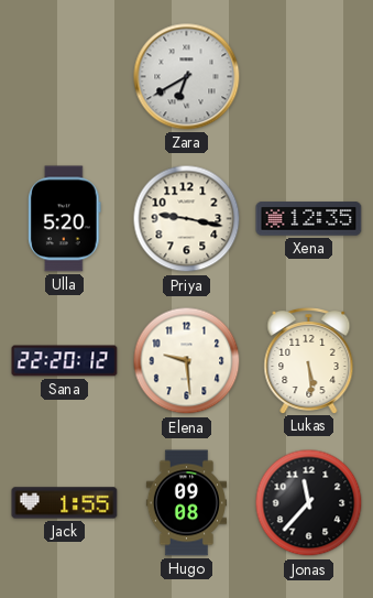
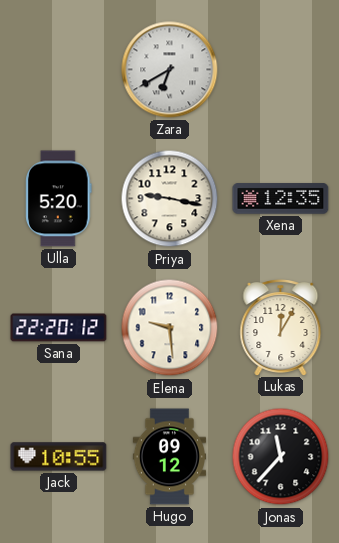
Lukas: 5:29 -> 12:05 (281, 328)
Jack: 1:55 -> 10:55 (59, 457)
Hugo: 09:08 -> 09:12 (169, 457)
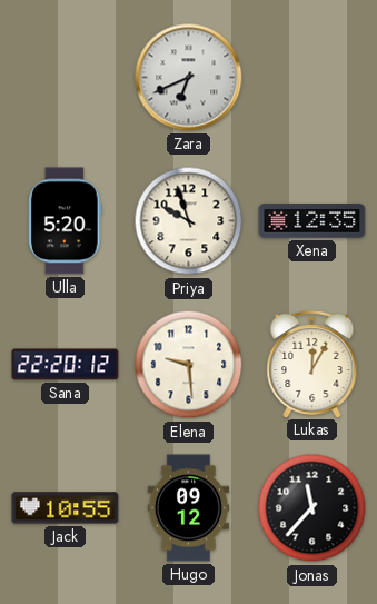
Zara: 6:40 -> 6:41 (189, 78)
Priya: 9:17 -> 9:57 (189, 221)
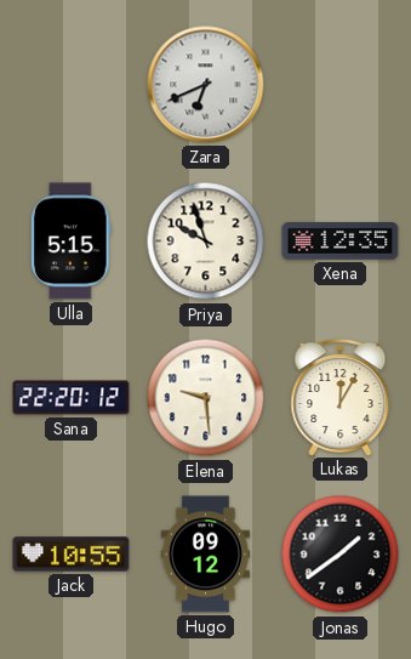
Ulla: 5:20 -> 5:15 (72, 242)
Jonas: 11:37 -> 1:39 (341, 555)
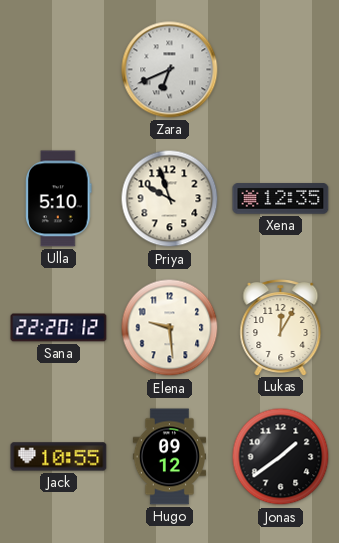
Ulla: 5:15 -> 5:10 (59, 199)
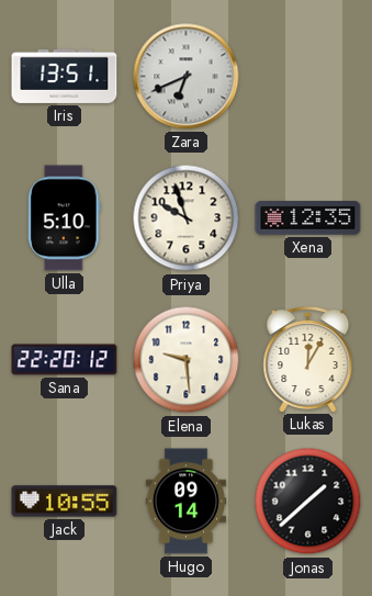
Iris: none -> 13:51 (65, 76)
Hugo: 09:12 -> 09:14 (185, 502)
Jonas: 1:39 -> 1:38 (308, 502)
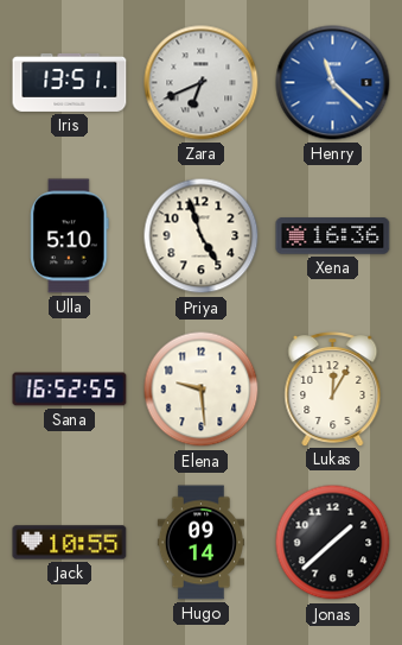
Henry: none -> 11:22 (333, 83)
Priya: 9:57 -> 4:57 (202, 236)
Xena: 12:35 -> 16:36 (333, 236)
Sana: 22:20 -> 16:52 (70, 390)
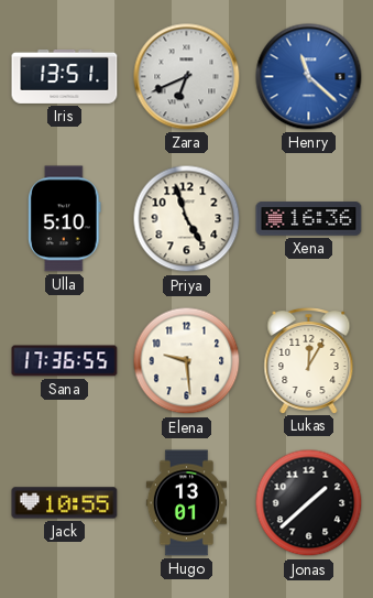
Sana: 16:52 -> 17:36 (65, 361)
Hugo: 09:14 -> 13:01 (186, 503)
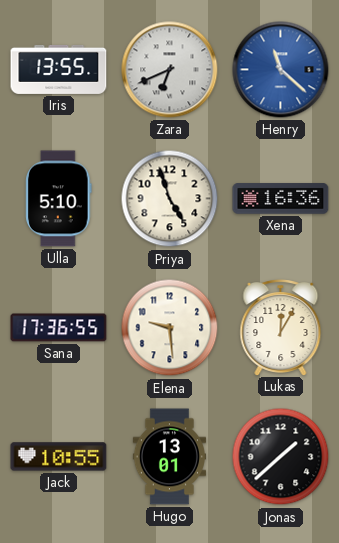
Iris: 13:51 -> 13:55 (59, 69)
